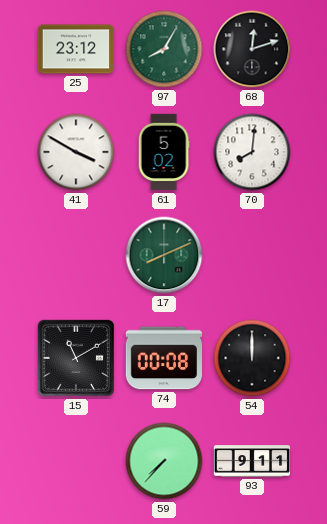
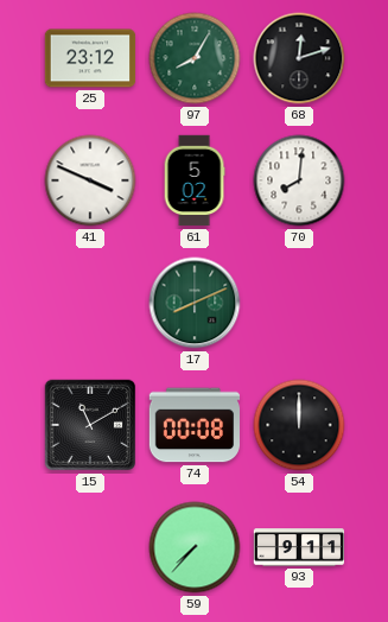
41: 3:50 -> 3:49 (90, 180)
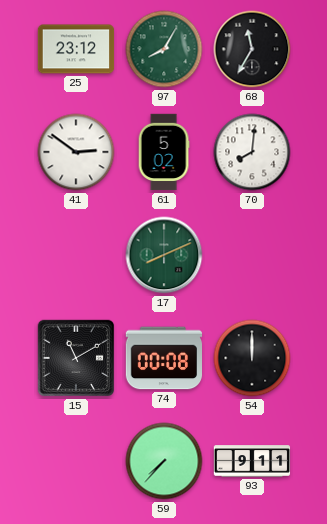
68: 12:12 -> 11:35 (252, 49)
41: 3:49 -> 2:51 (76, 152)
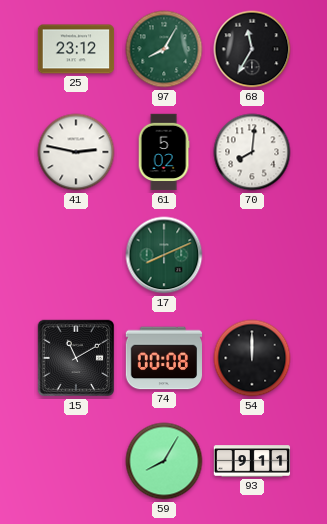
41: 2:51 -> 2:47 (76, 152)
59: 7:37 -> 8:05 (164, 461)
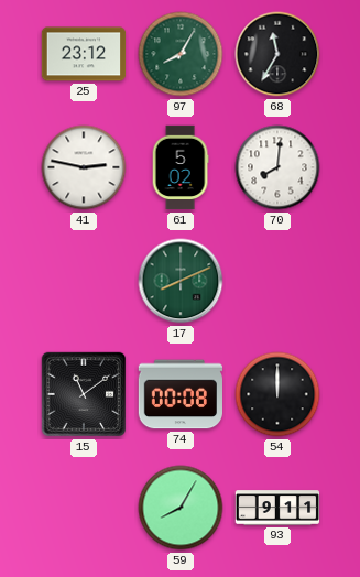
15: 11:10 -> 11:09 (84, 394)
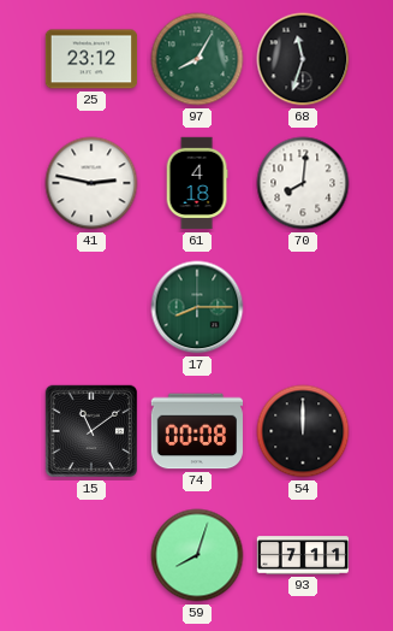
68: 11:35 -> 11:33 (303, 59)
61: 5:02 -> 4:18 (197, 183)
17: 8:11 -> 8:15 (197, 307)
59: 8:05 -> 8:03 (197, 555)
93: 9:11 -> 7:11 (303, 555)
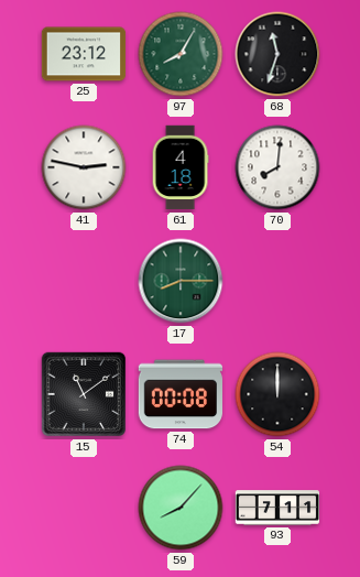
59: 8:03 -> 8:07 (181, 508)
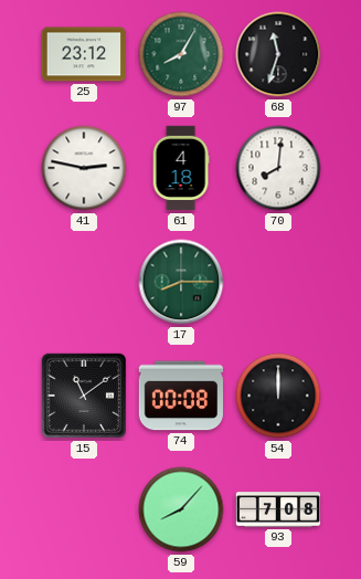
93: 7:11 -> 7:08 (278, 509)
